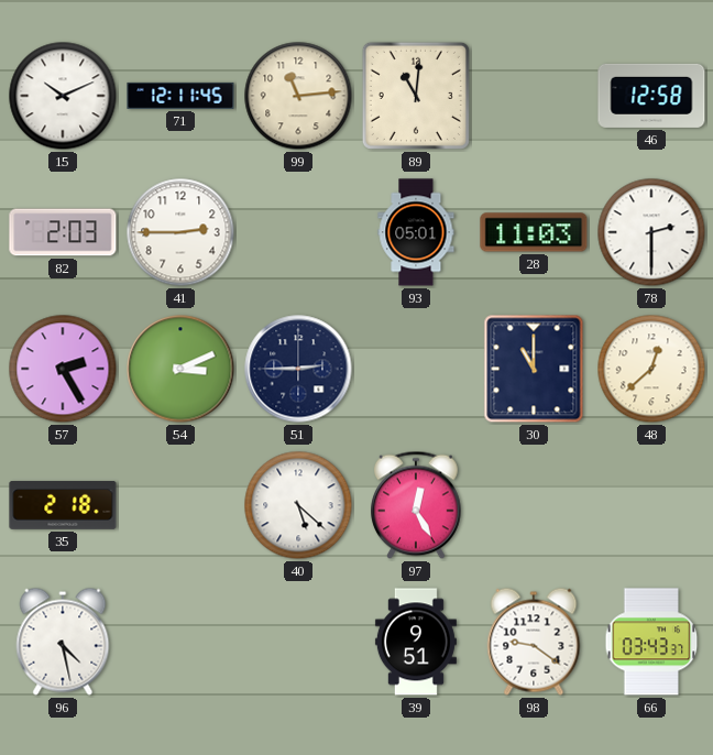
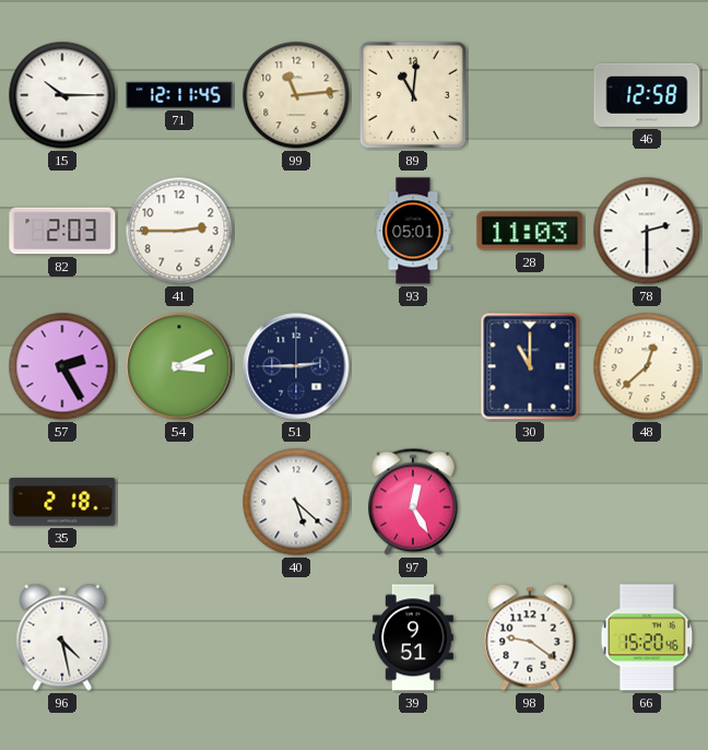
15: 10:11 -> 10:15 (62, 95)
66: 03:43 -> 15:20 (647, 637)
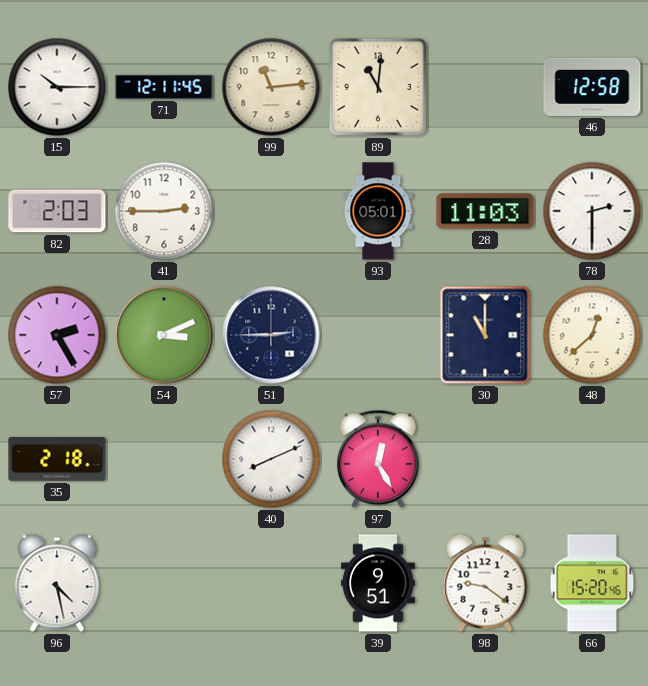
40: 5:22 -> 8:11 (271, 459)
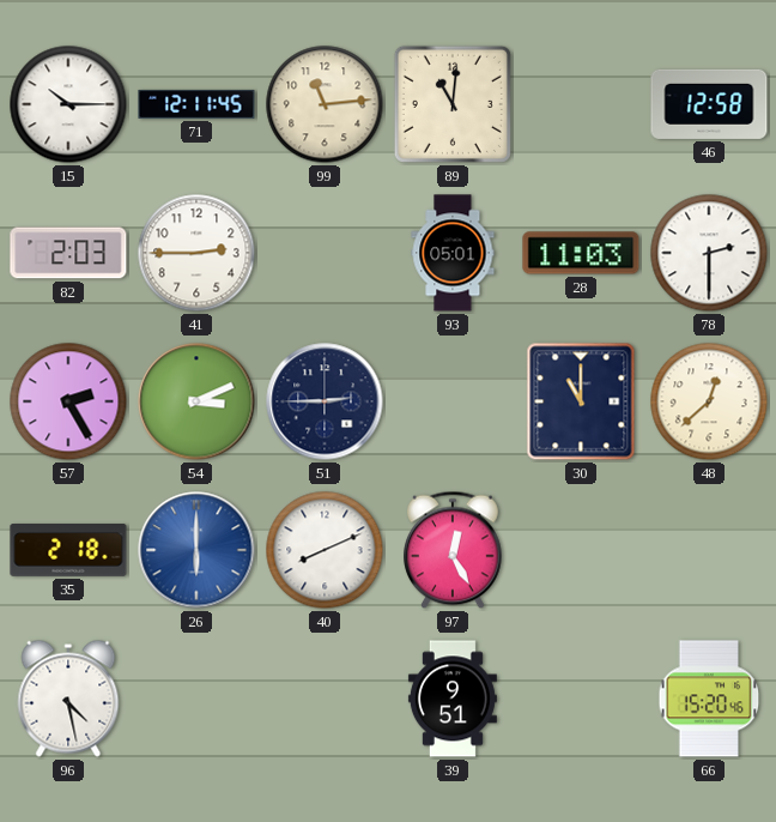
26: none -> 6:00 (196, 550)
98: 9:21 -> none (485, 583)
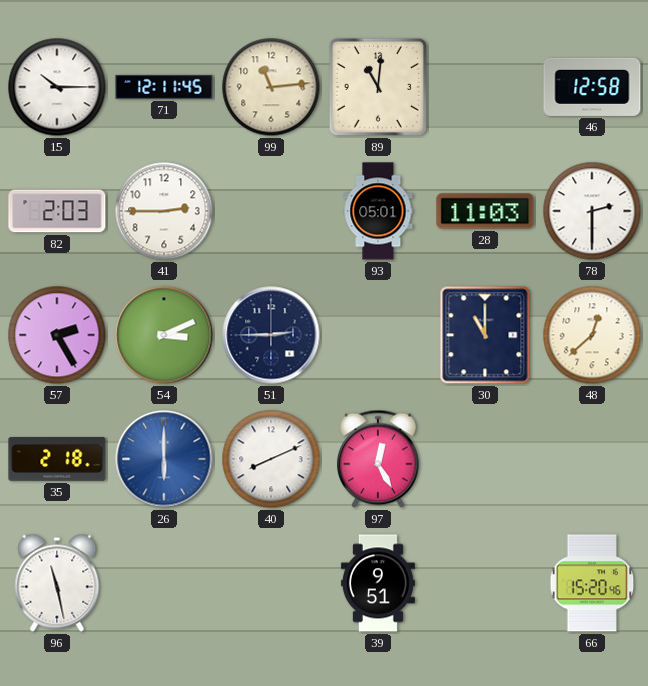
96: 4:28 -> 11:28 (57, 583)
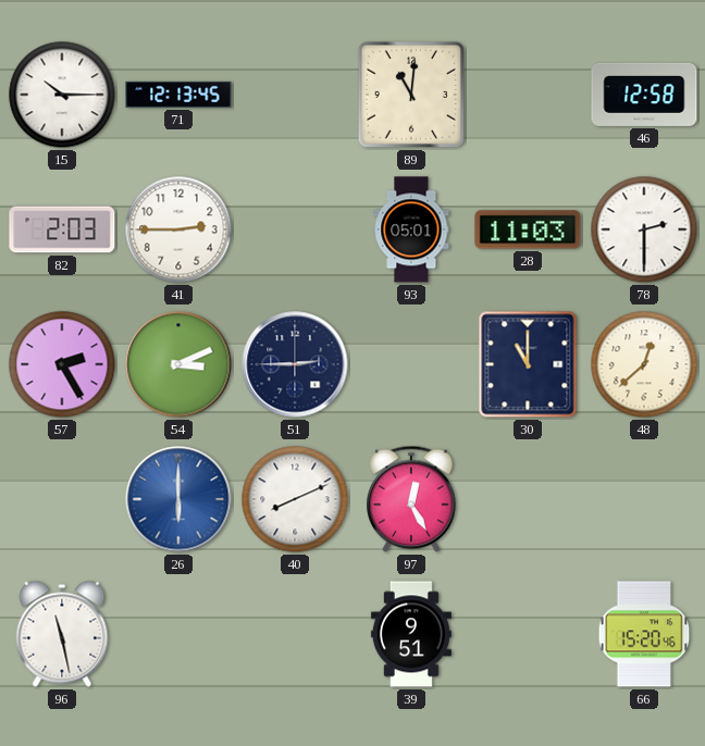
71: 12:11 -> 12:13 (178, 95)
99: 11:14 -> none (271, 87)
35: 2:18 -> none (57, 460)
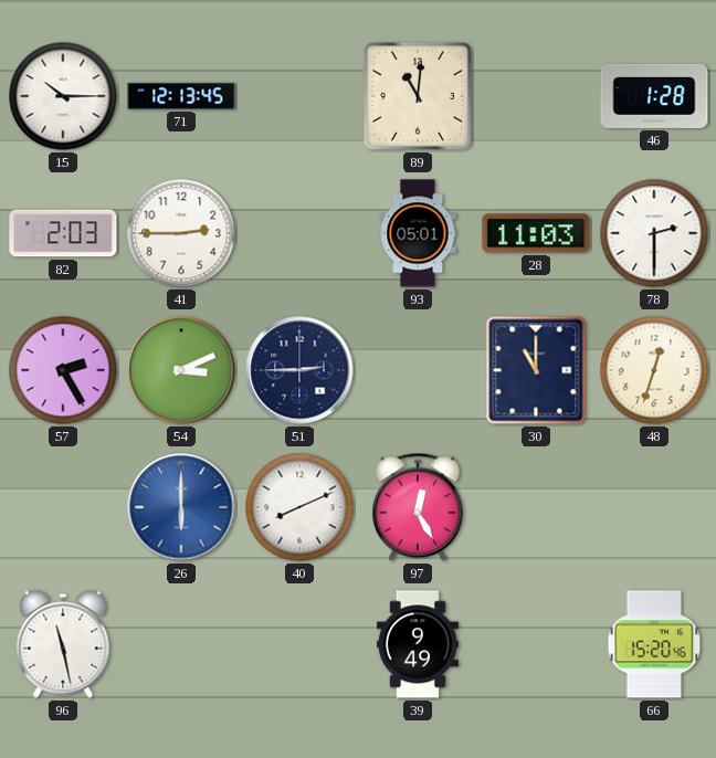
46: 12:58 -> 1:28 (654, 96)
48: 12:38 -> 12:33 (654, 370)
39: 9:51 -> 9:49 (418, 644)
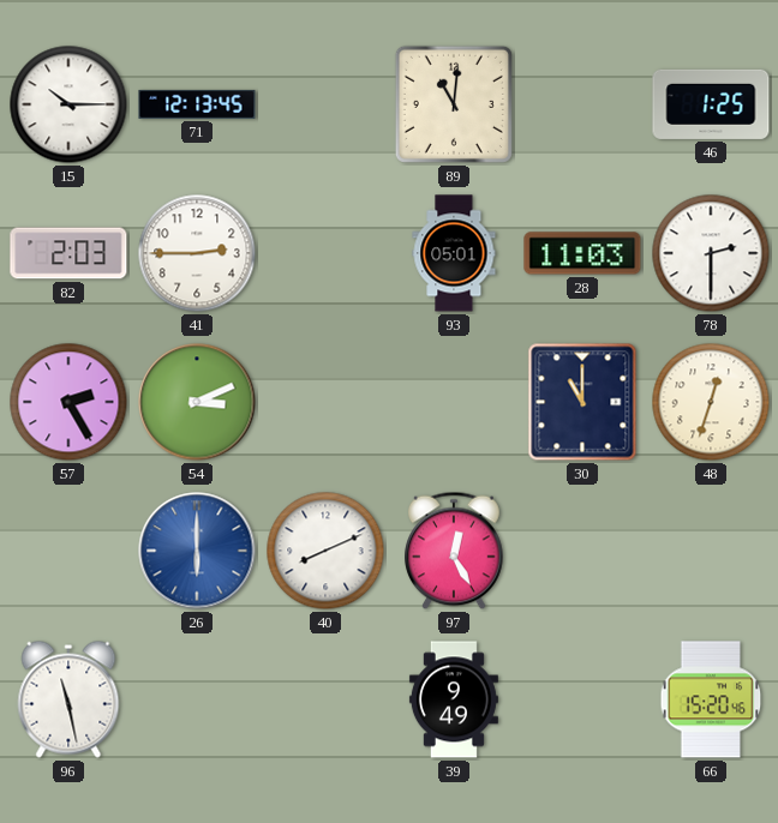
46: 1:28 -> 1:25 (711, 104)
51: 2:45 -> none (299, 370)
